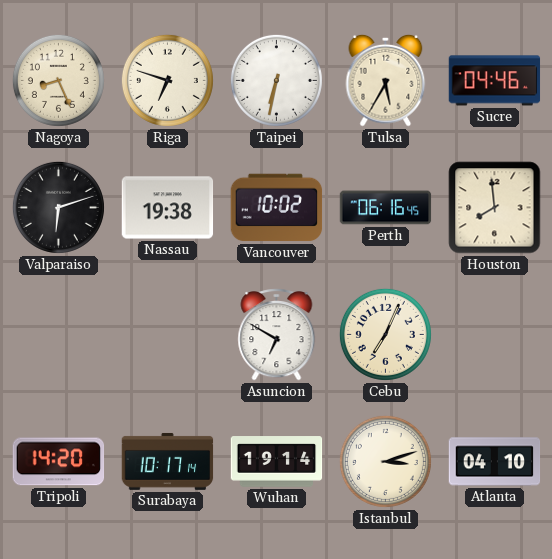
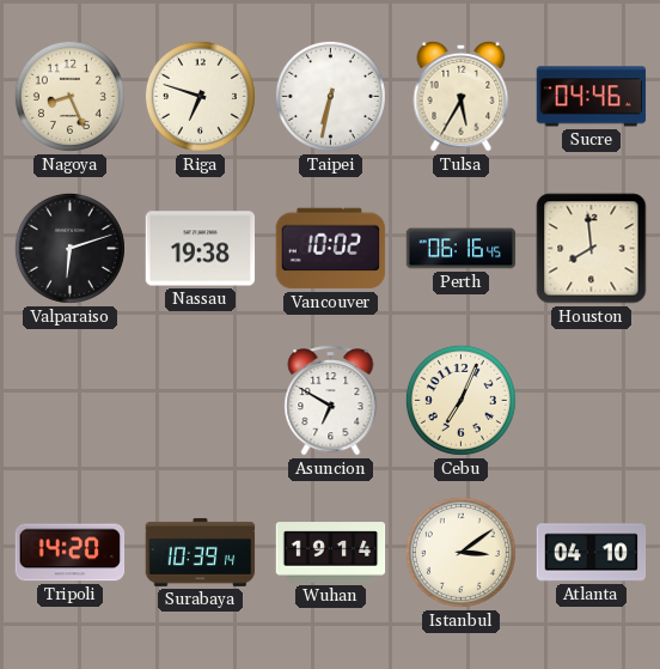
Surabaya: 10:17 -> 10:39 (201, 552)
Istanbul: 3:12 -> 3:09 (460, 552)
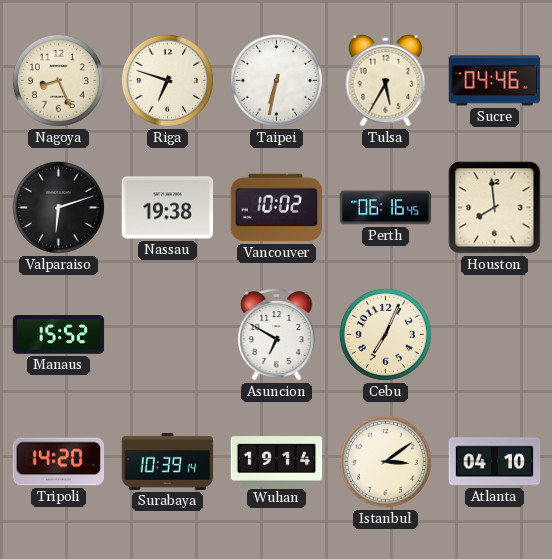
Manaus: none -> 15:52 (59, 335)
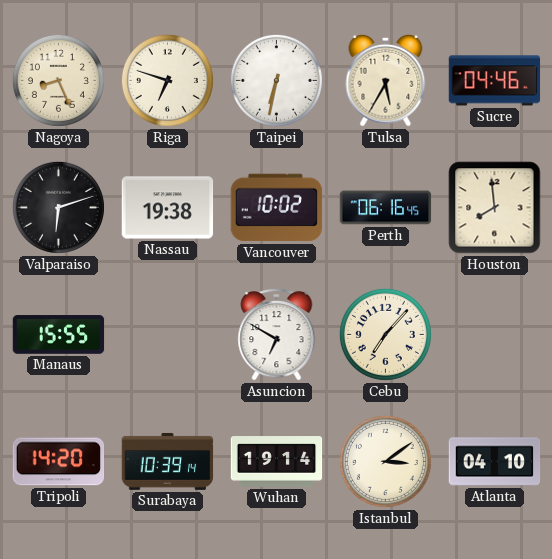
Manaus: 15:52 -> 15:55 (59, 335)
Cebu: 7:04 -> 7:07 (385, 334)
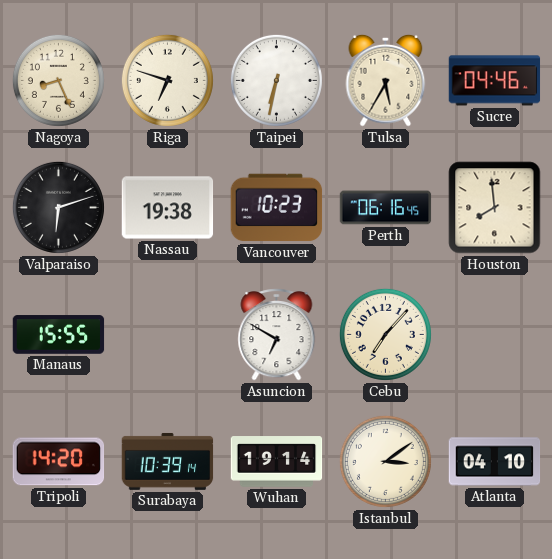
Vancouver: 10:02 -> 10:23 (277, 208)
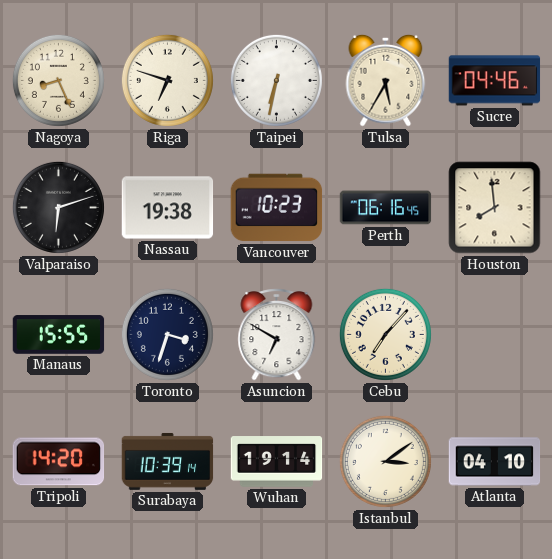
Toronto: none -> 3:33 (167, 334)
